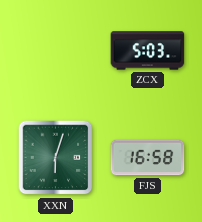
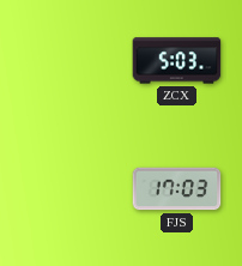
XXN: 6:03 -> none (56, 158)
FJS: 16:58 -> 17:03 (177, 189)
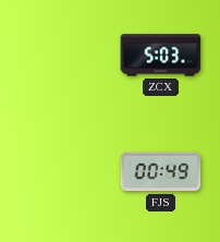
FJS: 17:03 -> 00:49 (161, 172)
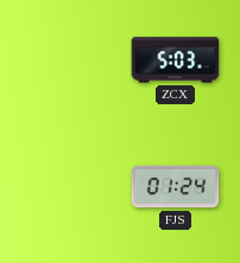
FJS: 00:49 -> 01:24 (176, 187)
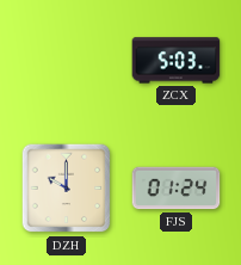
DZH: none -> 10:00 (67, 189)
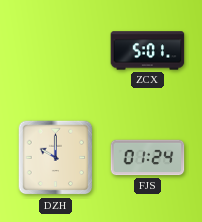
ZCX: 5:03 -> 5:01 (148, 51)
